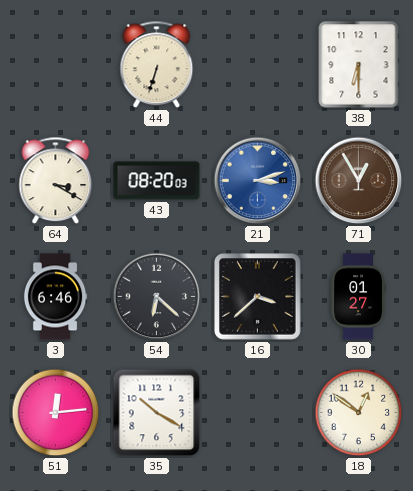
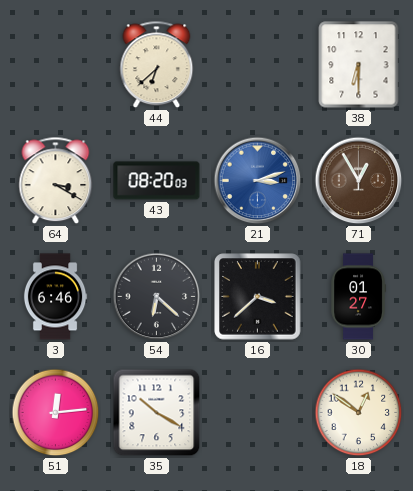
44: 6:33 -> 6:38 (157, 65)
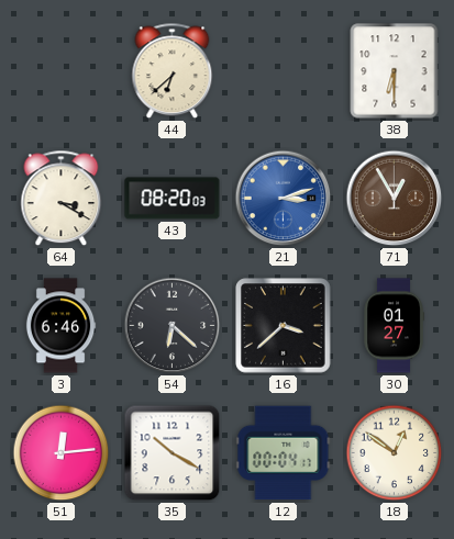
12: none -> 00:04 (284, 453)
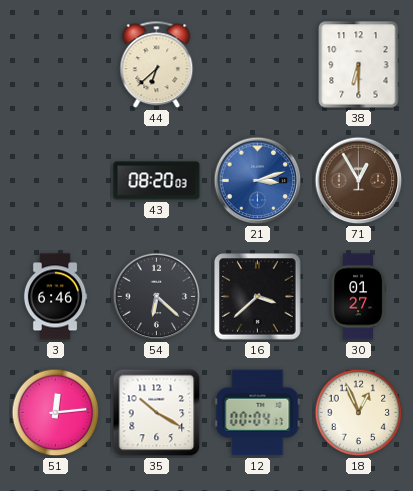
64: 3:20 -> none (62, 199)
18: 12:51 -> 12:56 (359, 413)
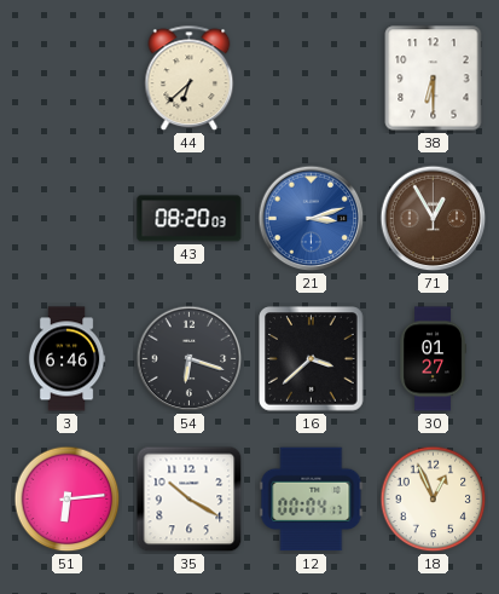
54: 6:22 -> 6:18 (190, 359)
51: 12:14 -> 6:14 (68, 500)
